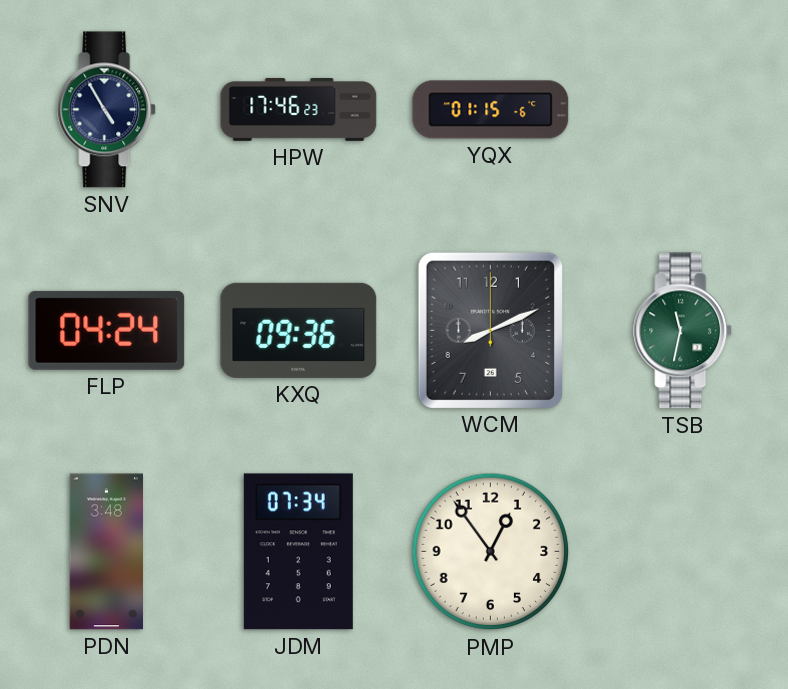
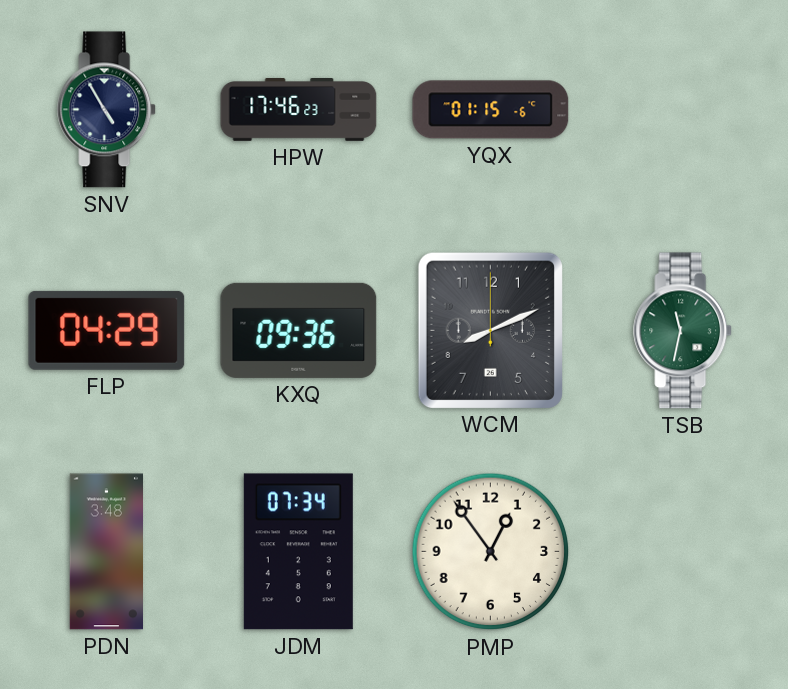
FLP: 04:24 -> 04:29 (107, 330)
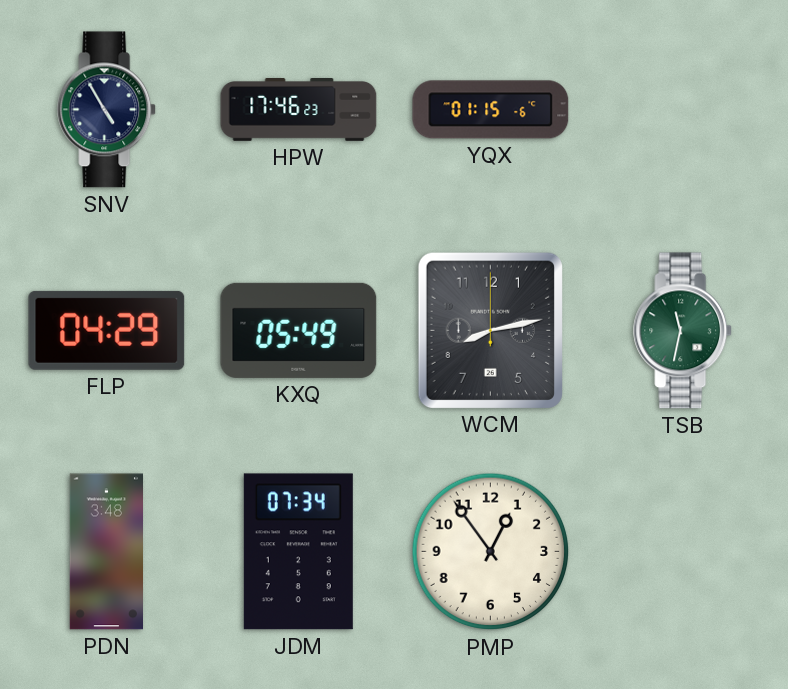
KXQ: 09:36 -> 05:49 (299, 330)
WCM: 8:11 -> 8:13 (490, 330)
